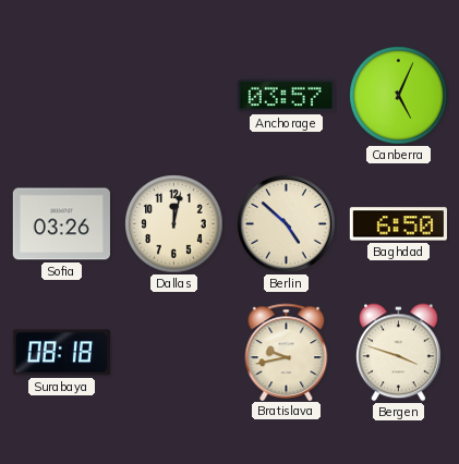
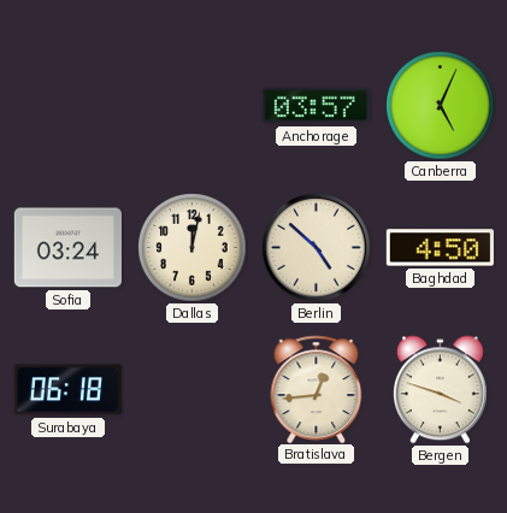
Sofia: 03:26 -> 03:24 (67, 248)
Baghdad: 6:50 -> 4:50 (440, 248)
Surabaya: 08:18 -> 06:18 (67, 390)
Bratislava: 9:43 -> 12:44 (317, 389)
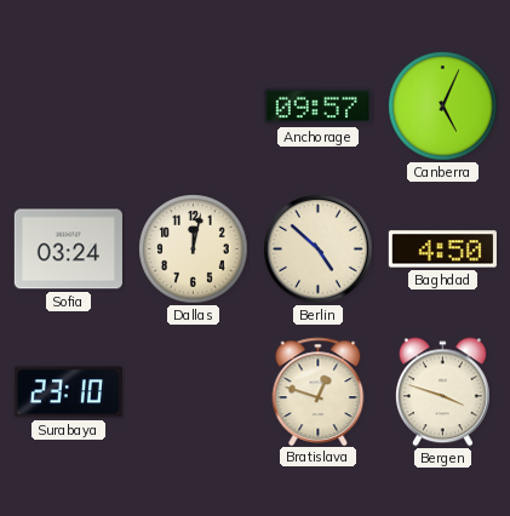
Anchorage: 03:57 -> 09:57 (317, 107)
Surabaya: 06:18 -> 23:10 (68, 392)
Bratislava: 12:44 -> 12:48 (319, 391)
